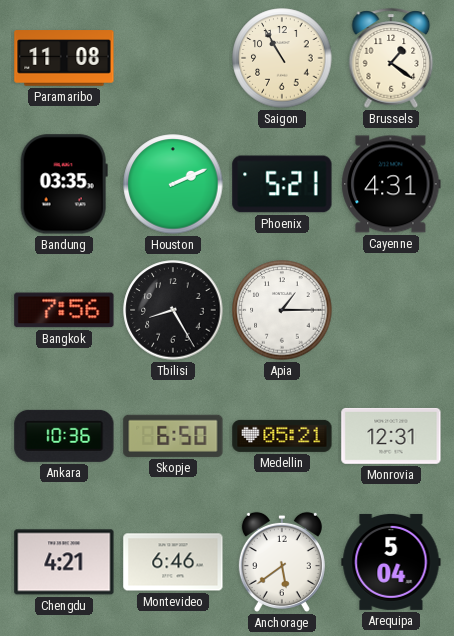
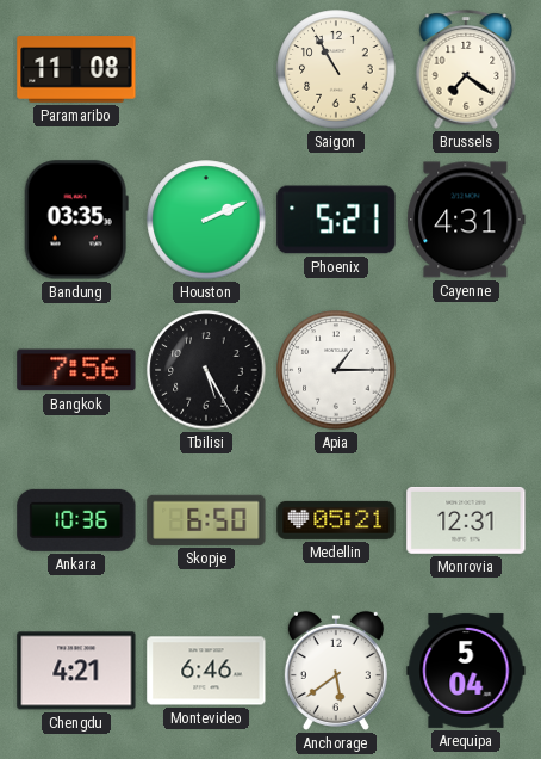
Brussels: 1:21 -> 7:21 (466, 69)
Tbilisi: 8:25 -> 5:25 (206, 370)
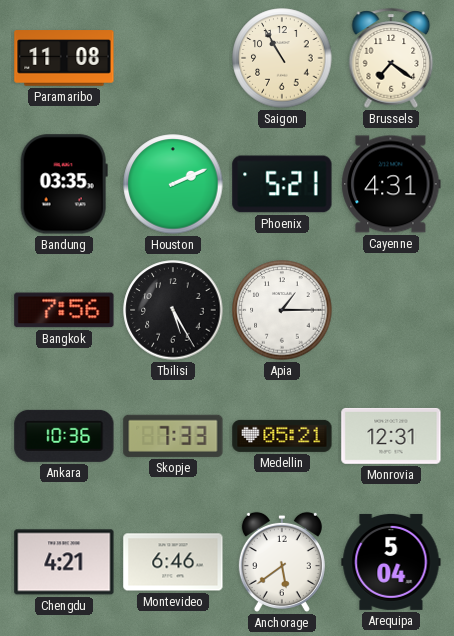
Skopje: 6:50 -> 7:33 (173, 436)
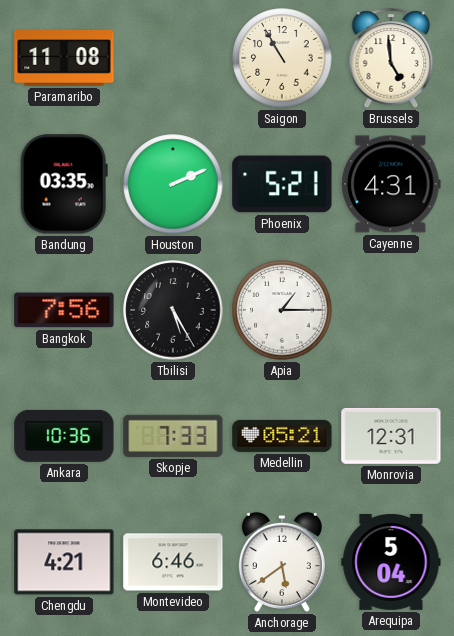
Brussels: 7:21 -> 4:59 (391, 58)
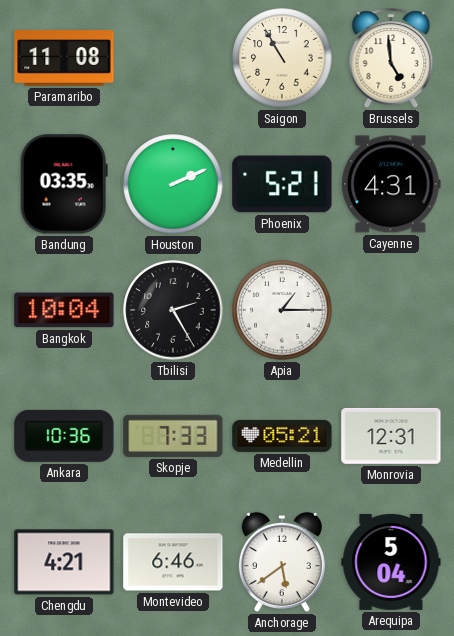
Bangkok: 7:56 -> 10:04 (64, 310)
Tbilisi: 5:25 -> 2:25 (173, 310)
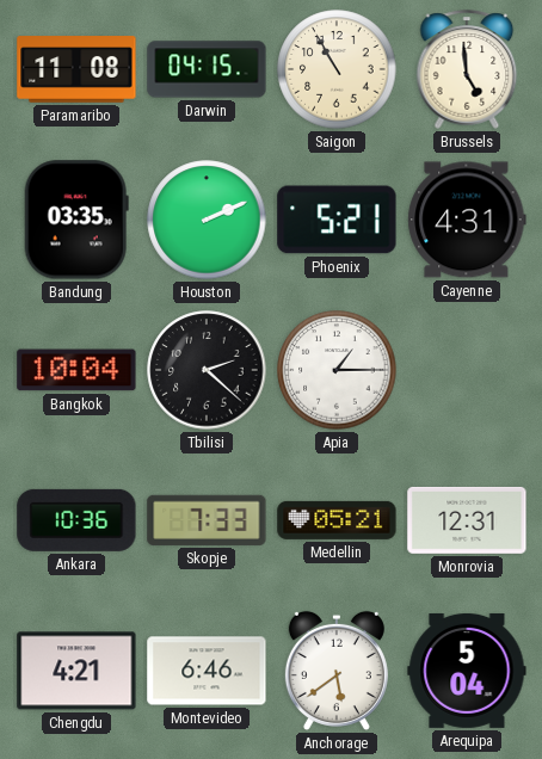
Darwin: none -> 04:15 (207, 69)
Tbilisi: 2:25 -> 2:22 (207, 370)
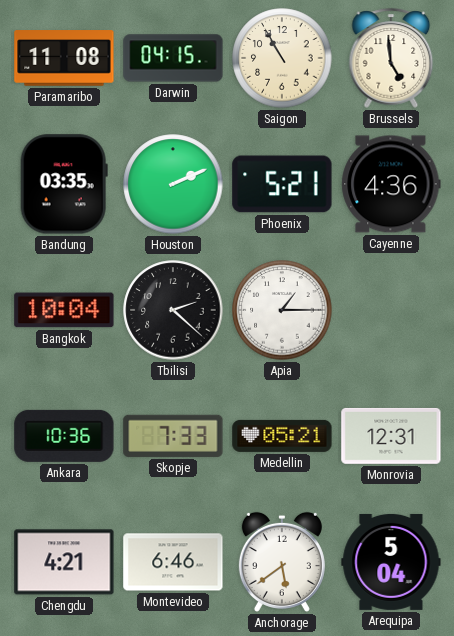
Cayenne: 4:31 -> 4:36 (391, 184)
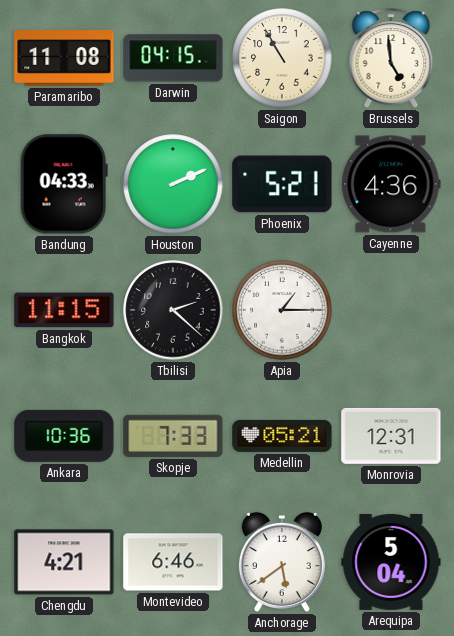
Bandung: 03:35 -> 04:33 (64, 184)
Bangkok: 10:04 -> 11:15 (64, 310)
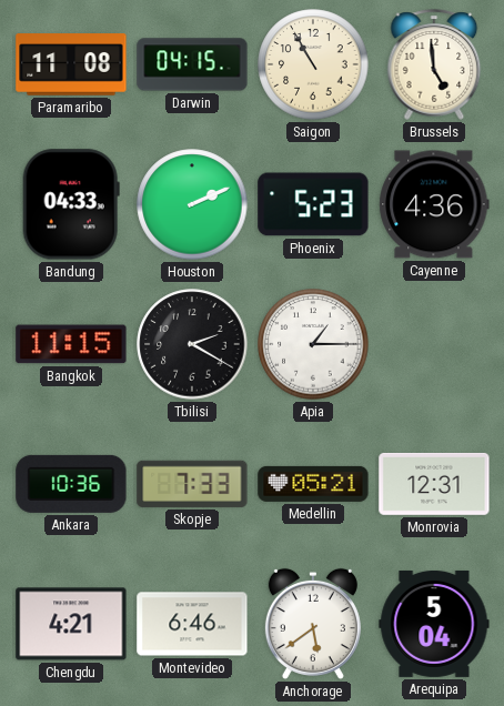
Phoenix: 5:21 -> 5:23 (313, 204)
Tbilisi: 2:22 -> 2:20 (192, 344)
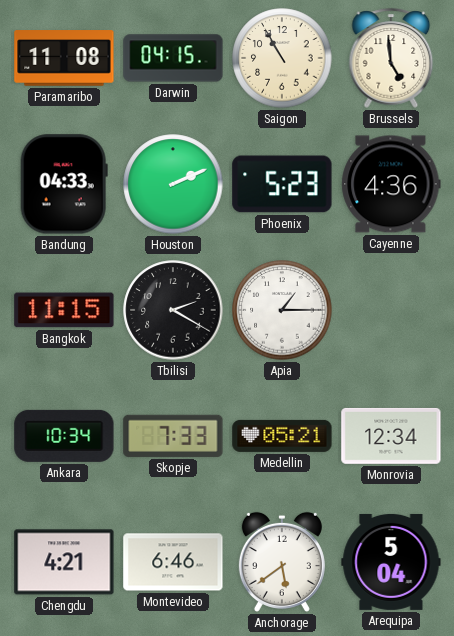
Ankara: 10:36 -> 10:34 (64, 436)
Monrovia: 12:31 -> 12:34 (391, 436)
